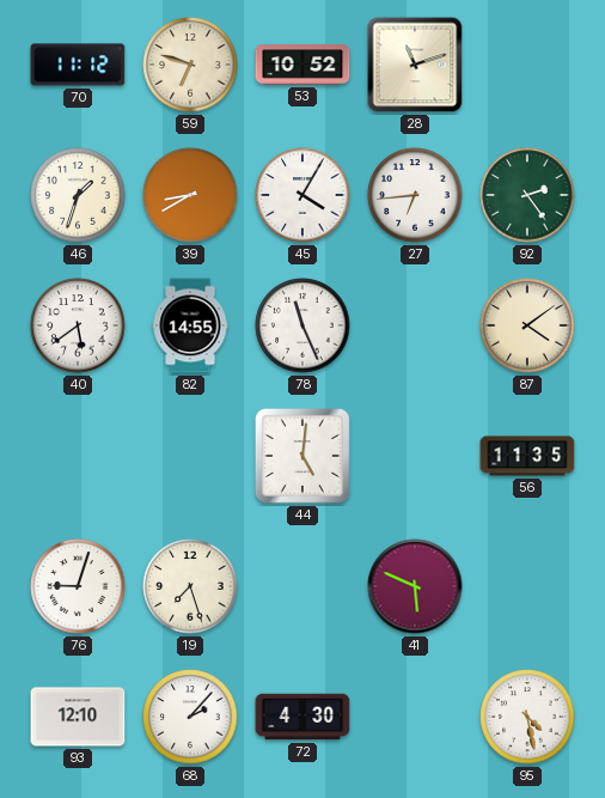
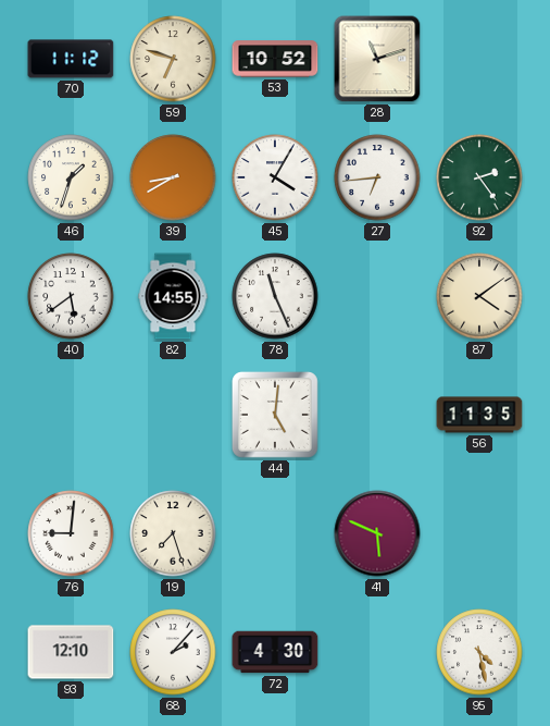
76: 9:03 -> 9:01 (71, 533)
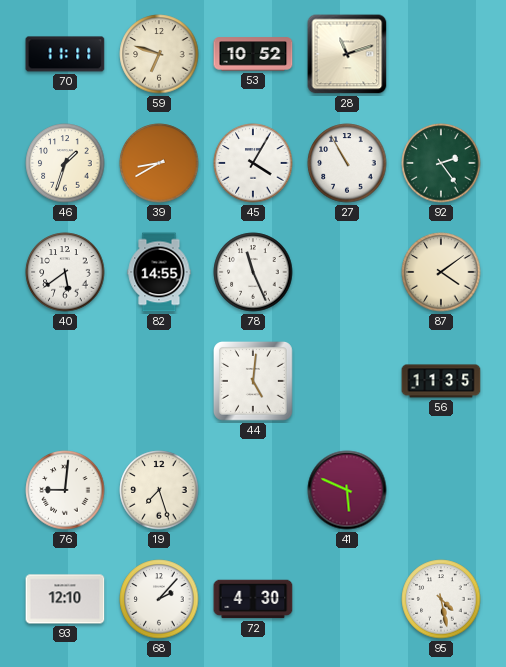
70: 11:12 -> 11:11 (65, 54)
27: 6:44 -> 10:55 (347, 163)
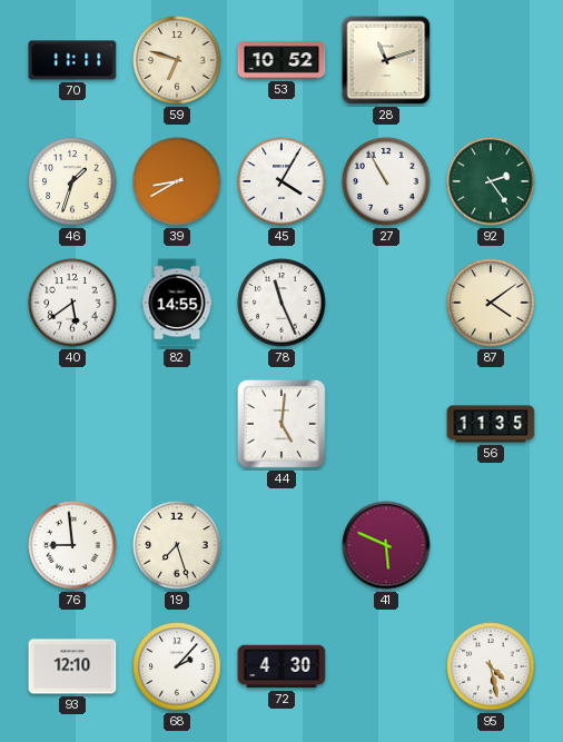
76: 9:01 -> 8:59 (72, 545)
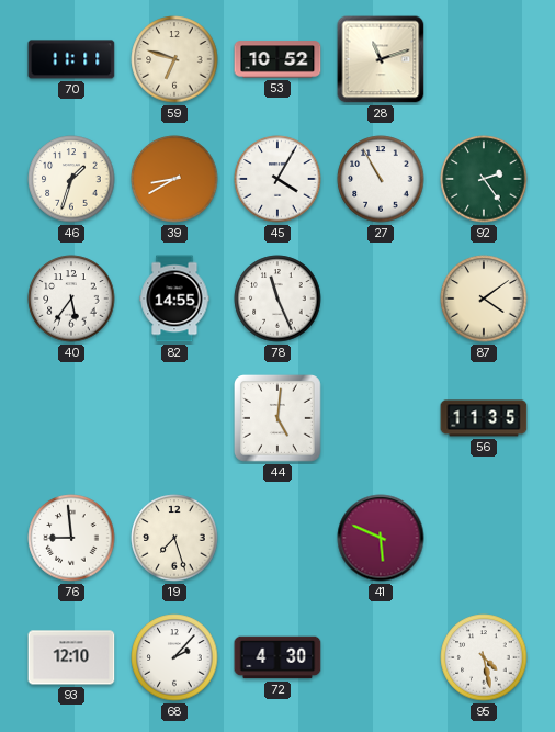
40: 5:39 -> 5:36 (71, 299)
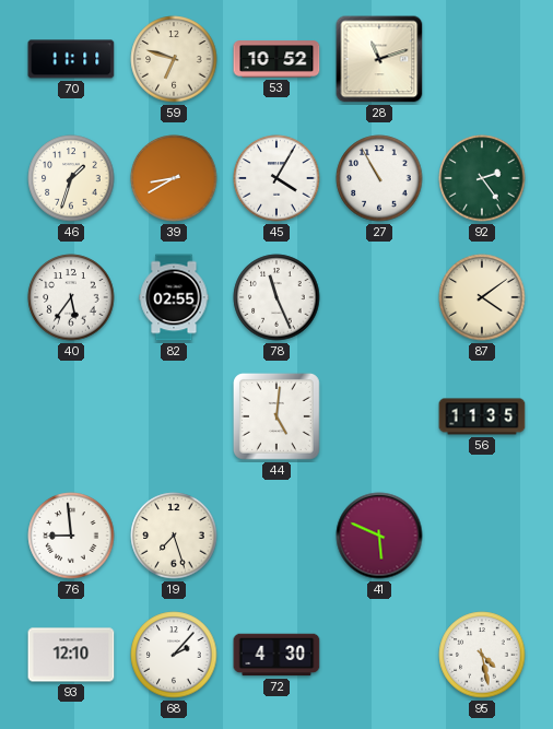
82: 14:55 -> 02:55 (174, 297)
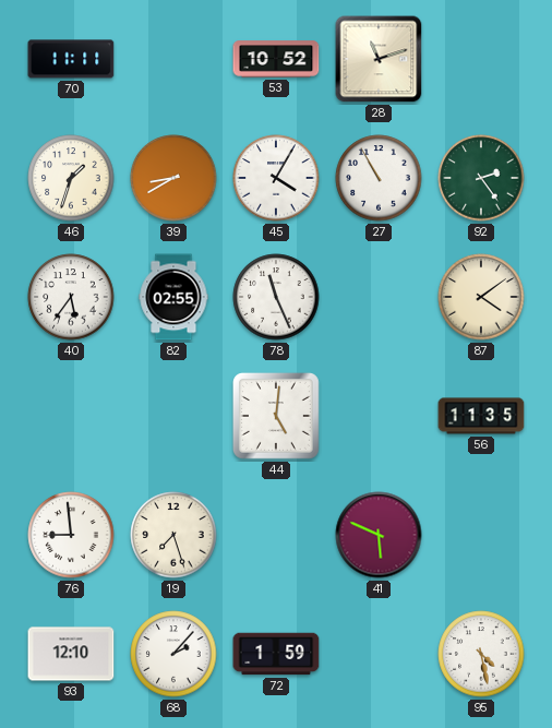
59: 6:48 -> none (174, 59)
72: 4:30 -> 1:59 (276, 654)
